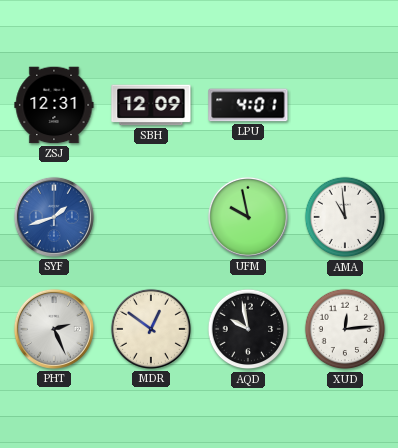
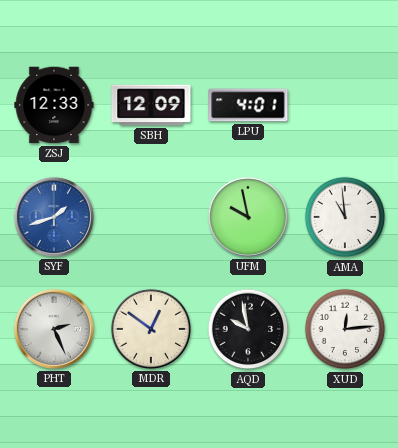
ZSJ: 12:31 -> 12:33 (54, 105)
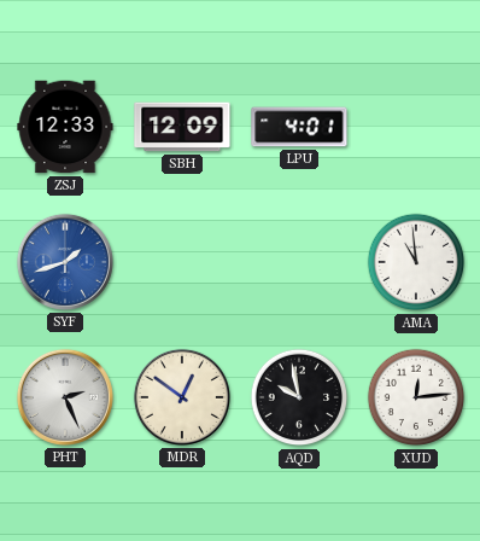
UFM: 9:58 -> none (248, 217)
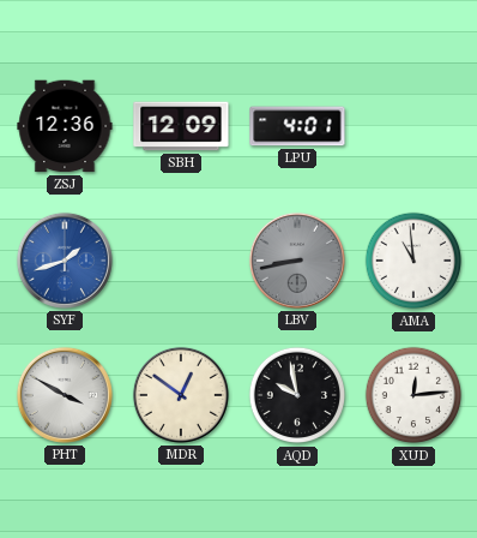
ZSJ: 12:33 -> 12:36 (65, 126)
LBV: none -> 8:43 (297, 261)
PHT: 2:26 -> 3:50 (65, 395)
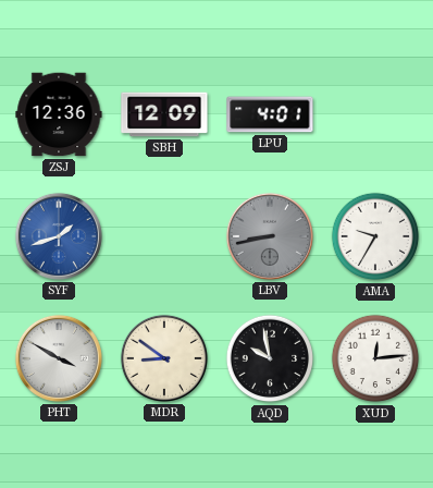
AMA: 10:59 -> 9:35 (375, 236)
MDR: 12:51 -> 8:51 (164, 358)
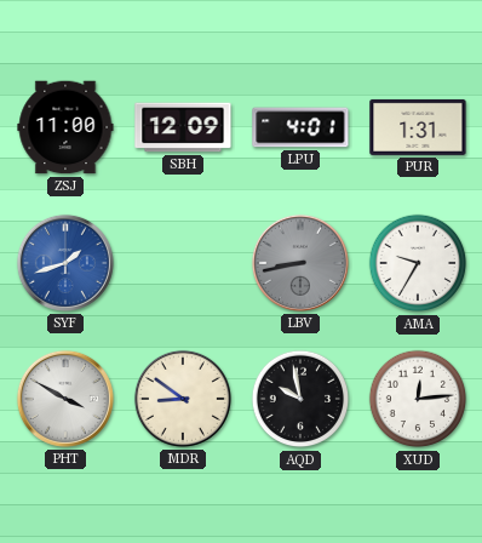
ZSJ: 12:36 -> 11:00 (65, 127)
PUR: none -> 1:31 (418, 127)
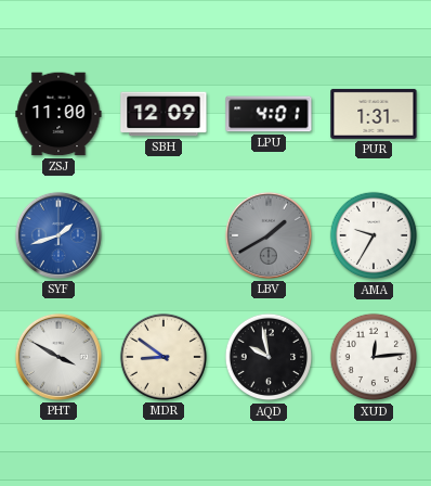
LBV: 8:43 -> 1:40 (269, 235)
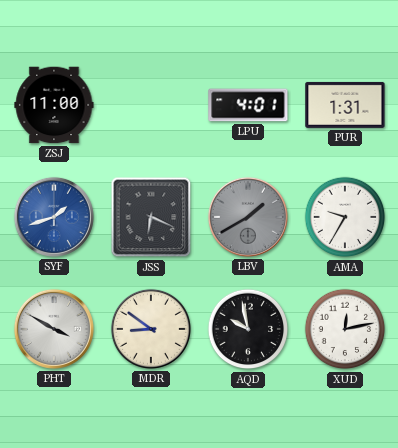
SBH: 12:09 -> none (164, 114)
JSS: none -> 6:19 (151, 217)
XUD: 12:14 -> 12:13 (345, 329)
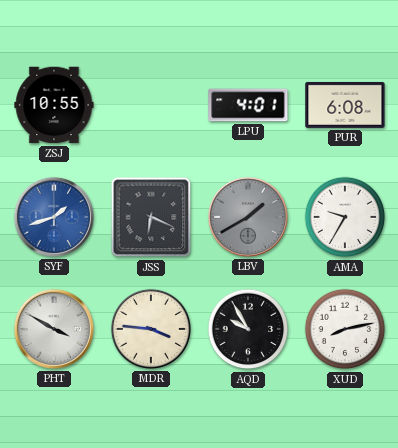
ZSJ: 11:00 -> 10:55 (54, 105)
PUR: 1:31 -> 6:08 (345, 105)
MDR: 8:51 -> 3:46 (151, 329)
AQD: 9:58 -> 9:55 (248, 329)
XUD: 12:13 -> 8:13 (345, 329)
